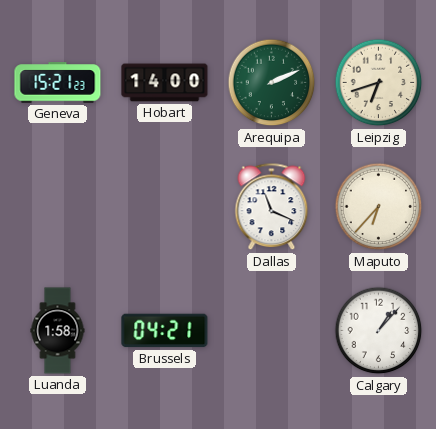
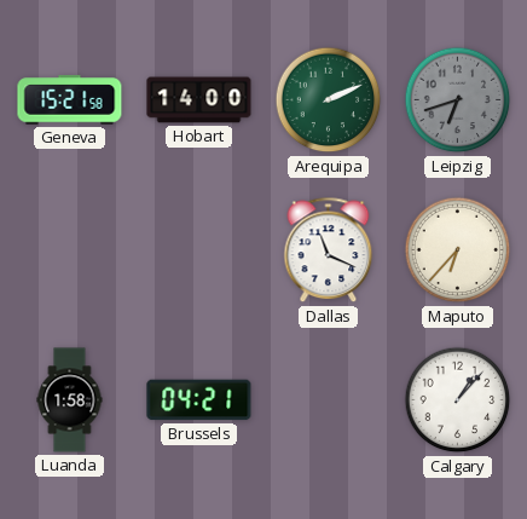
Geneva: 15:21:23 -> 15:21:58 (70, 100)
Leipzig dial: cream -> grey (458, 100)
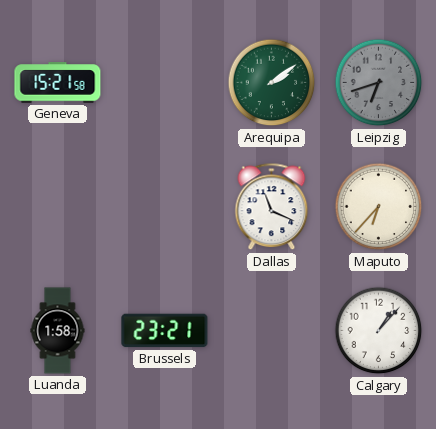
Hobart: 14:00 -> none (199, 100)
Arequipa: 2:11 -> 2:09 (272, 83)
Brussels: 04:21 -> 23:21 (165, 331)
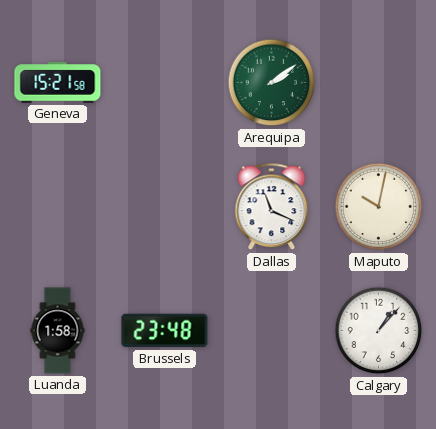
Leipzig: 6:42 -> none (379, 83)
Maputo: 6:37 -> 10:02 (379, 207)
Brussels: 23:21 -> 23:48 (165, 331)
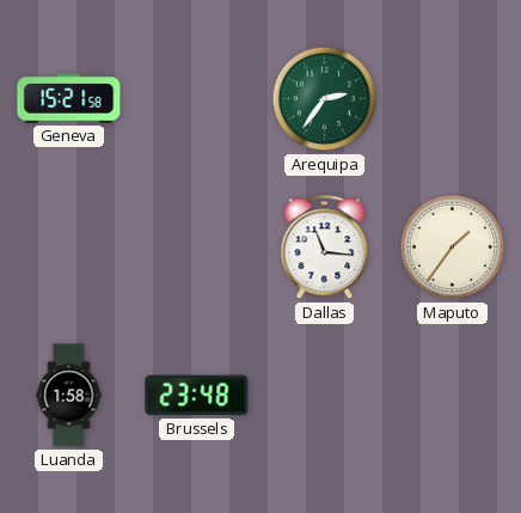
Arequipa: 2:09 -> 2:36 (325, 99)
Dallas: 11:19 -> 11:16 (325, 248)
Maputo: 10:02 -> 1:36 (453, 248)
Calgary: 1:07 -> none (379, 331)
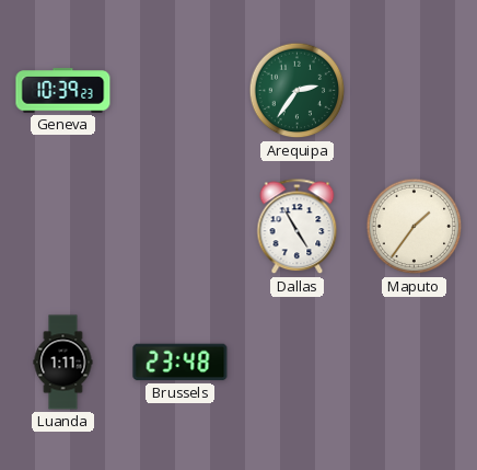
Geneva: 15:21 -> 10:39 (63, 91)
Dallas: 11:16 -> 4:55 (298, 227)
Luanda: 1:58 -> 1:11 (63, 363)
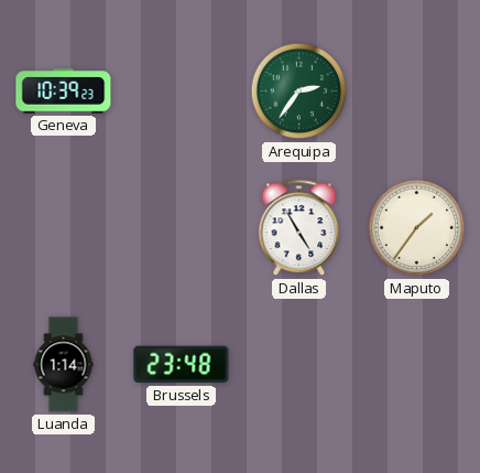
Luanda: 1:11 -> 1:14 (64, 365)
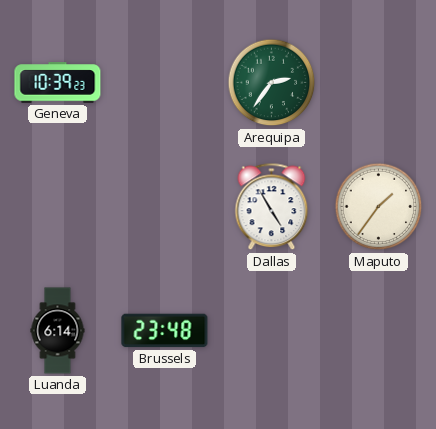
Luanda: 1:14 -> 6:14 (58, 331)
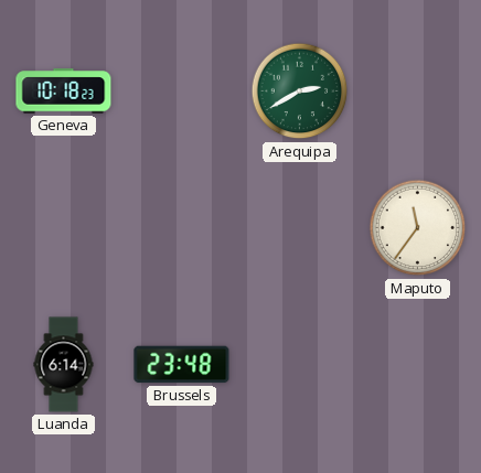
Geneva: 10:39 -> 10:18 (64, 92)
Arequipa: 2:36 -> 2:40 (300, 92)
Dallas: 4:55 -> none (272, 207)
Maputo: 1:36 -> 11:36 (418, 228)
